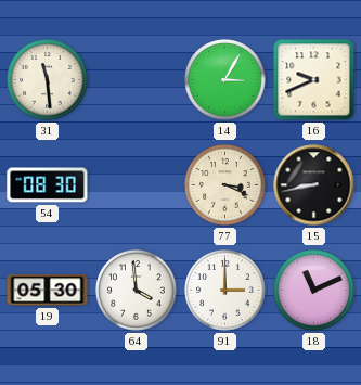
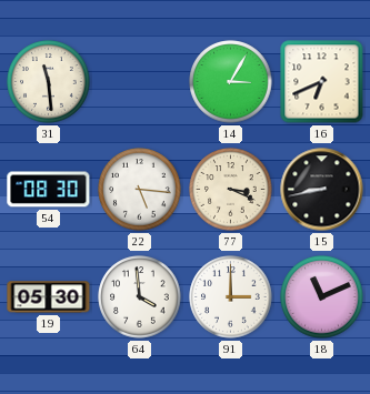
16: 9:41 -> 6:41 (322, 82)
22: none -> 5:16 (140, 190)
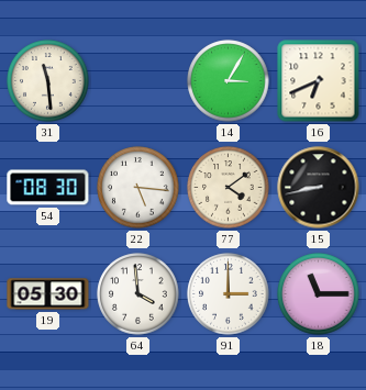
77: 3:19 -> 4:09 (229, 188)
18: 11:11 -> 11:15 (319, 294)
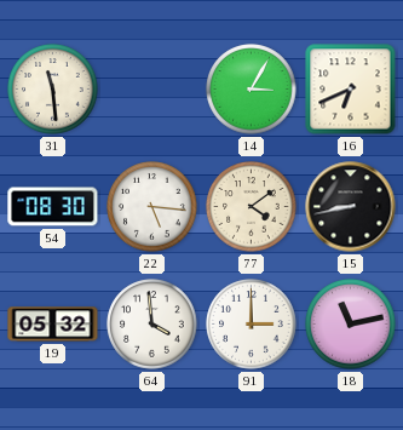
19: 05:30 -> 05:32 (53, 325)
18: 11:15 -> 11:13 (351, 325)
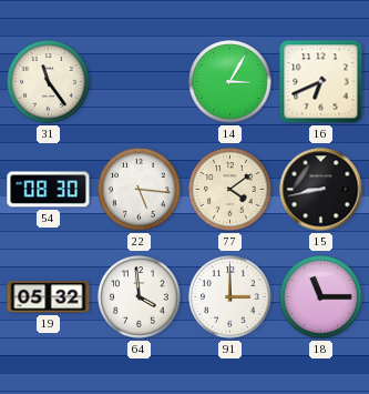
31: 11:29 -> 11:24 (49, 82)
18: 11:13 -> 11:15 (321, 297)
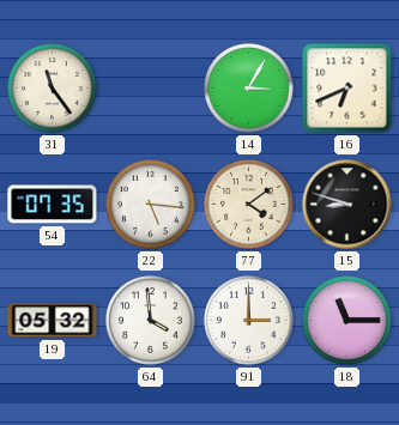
54: 08:30 -> 07:35 (53, 205)
15: 8:43 -> 8:48 (347, 205)
